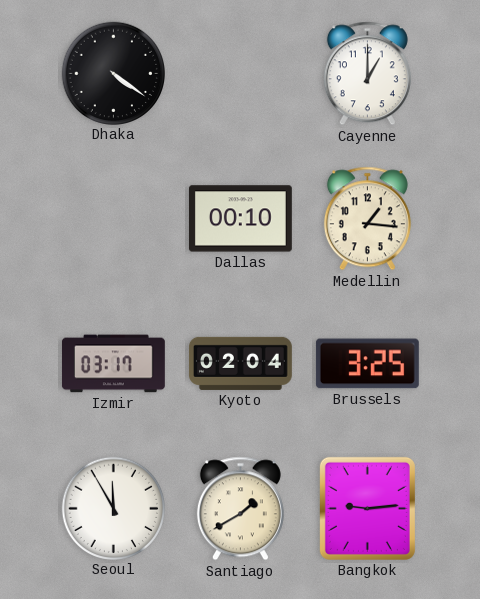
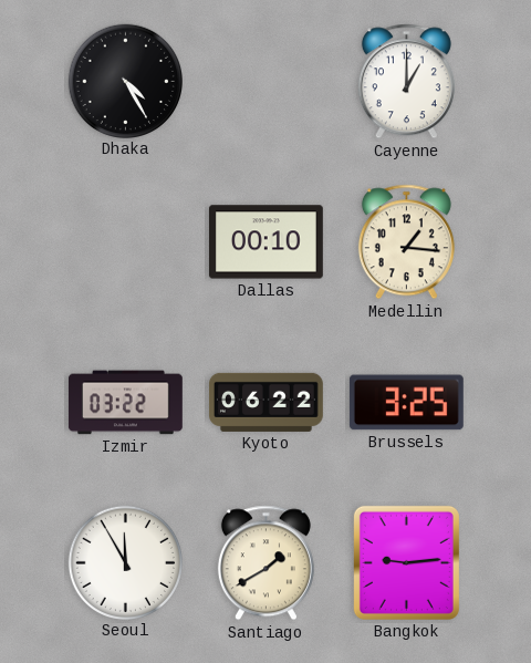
Dhaka: 4:21 -> 4:25 (125, 81)
Izmir: 03:17 -> 03:22 (125, 403)
Kyoto: 02:04 -> 06:22 (265, 402)
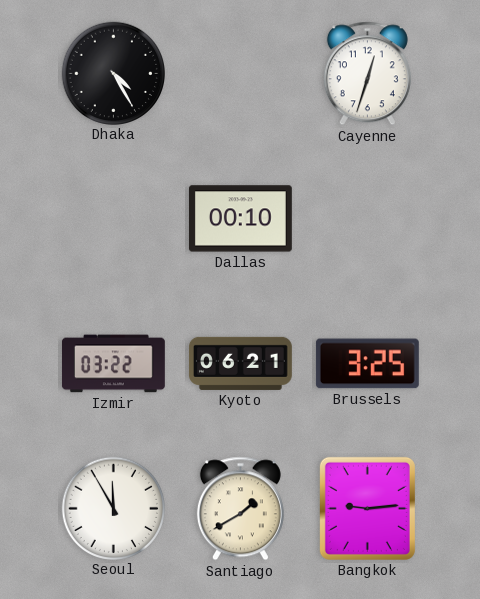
Cayenne: 1:00 -> 12:33 (367, 74)
Medellin: 1:16 -> none (406, 242)
Kyoto: 06:22 -> 06:21 (240, 363)
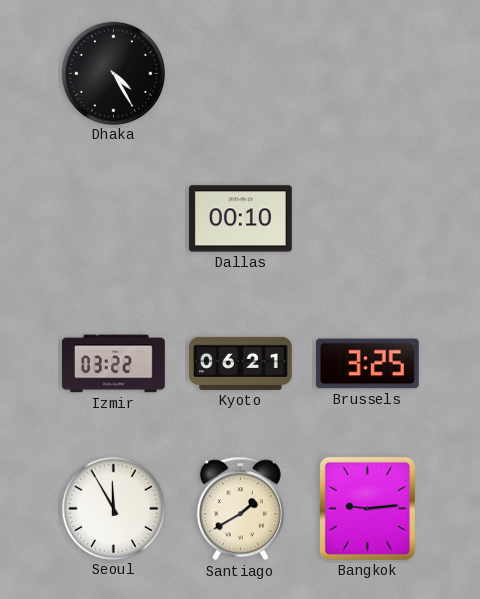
Cayenne: 12:33 -> none (367, 74)
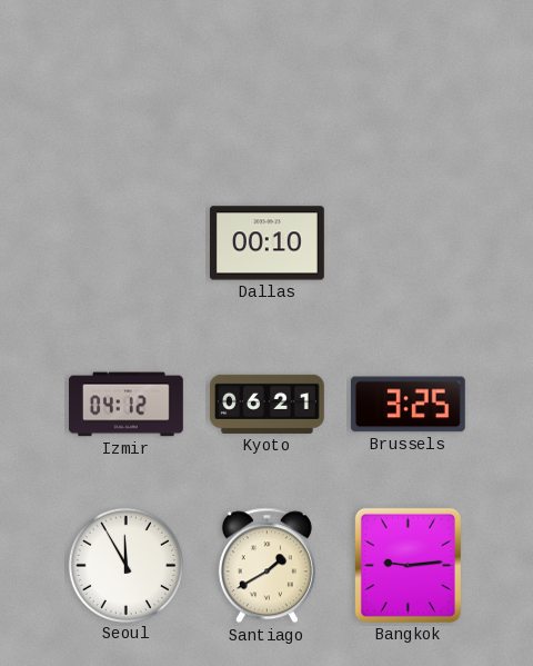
Dhaka: 4:25 -> none (113, 73)
Izmir: 03:22 -> 04:12 (125, 405)
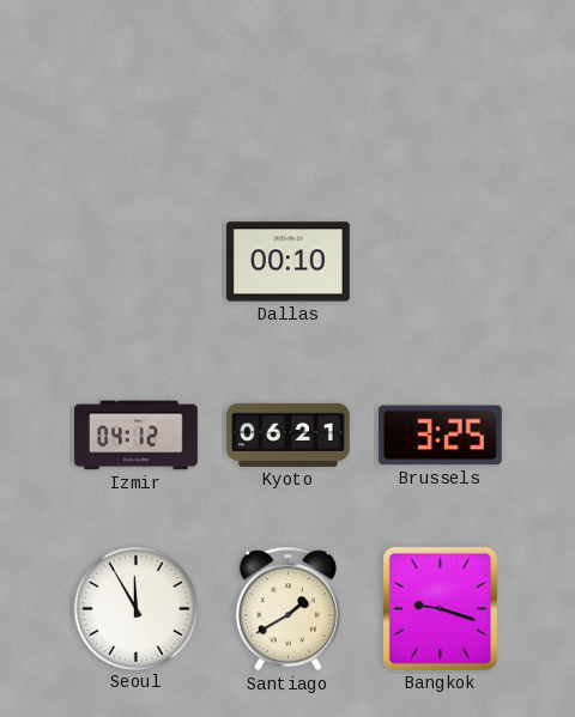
Bangkok: 9:14 -> 9:18 (440, 608)
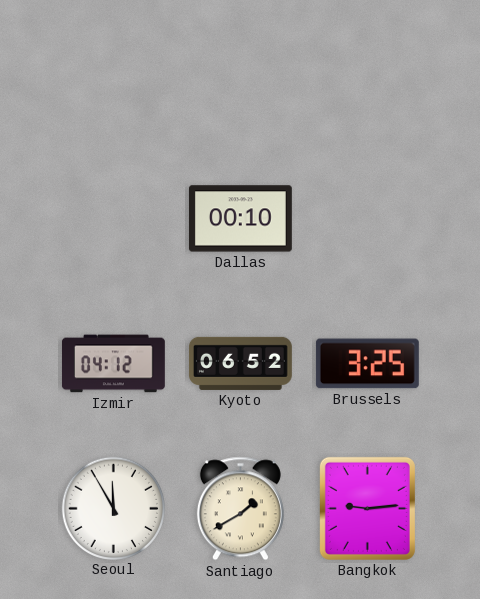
Kyoto: 06:21 -> 06:52 (240, 363)
Bangkok: 9:18 -> 9:14 (367, 508)
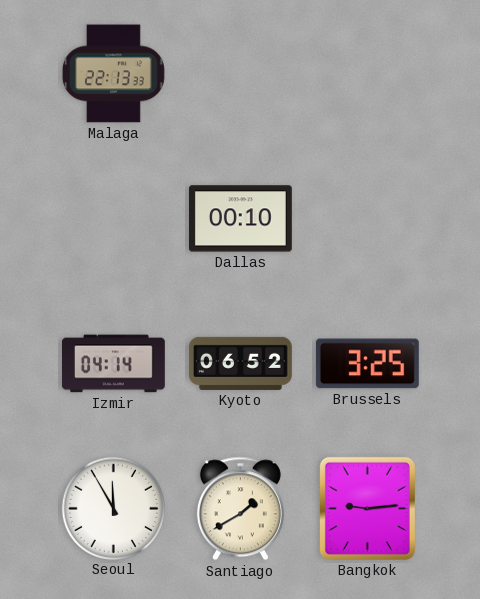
Malaga: none -> 22:13 (113, 74)
Izmir: 04:12 -> 04:14 (113, 364)
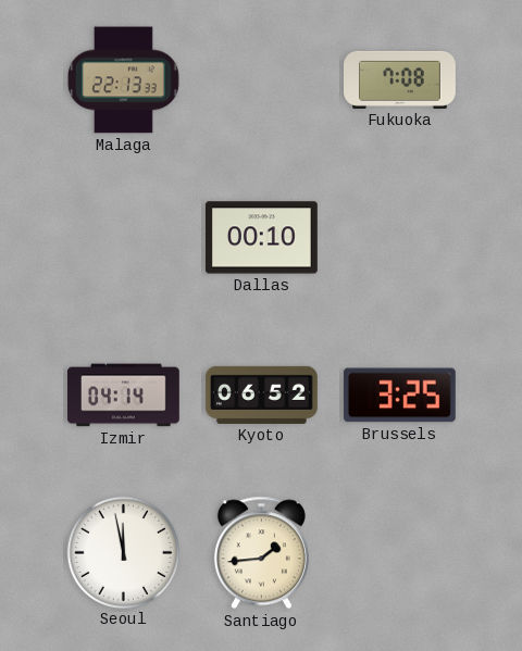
Fukuoka: none -> 7:08 (400, 79)
Seoul: 11:55 -> 11:58 (123, 552)
Santiago: 1:40 -> 1:44 (261, 553)
Bangkok: 9:14 -> none (367, 508)
